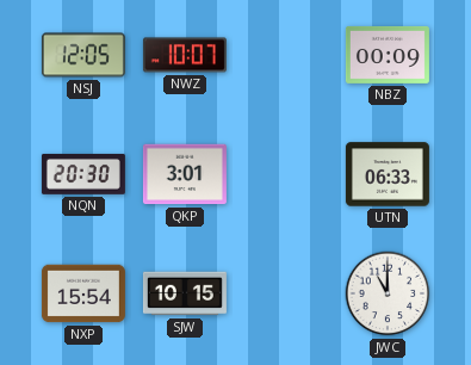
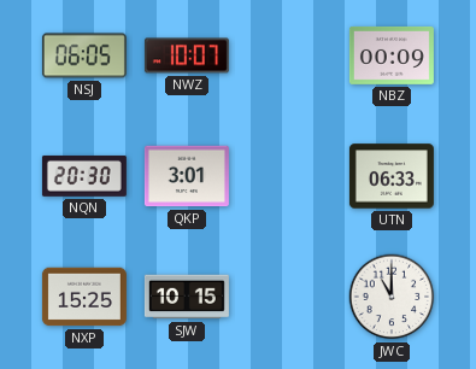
NSJ: 12:05 -> 06:05 (84, 55)
NXP: 15:54 -> 15:25 (84, 297)
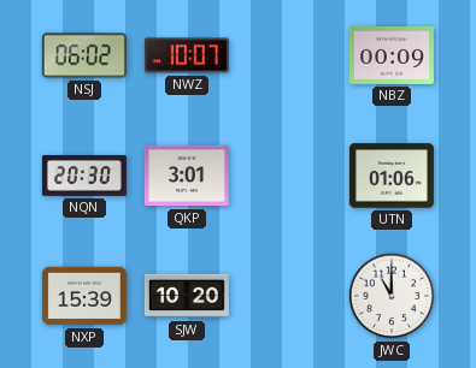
NSJ: 06:05 -> 06:02 (84, 55)
UTN: 06:33 -> 01:06 (392, 176)
NXP: 15:25 -> 15:39 (84, 296)
SJW: 10:15 -> 10:20 (187, 296)
